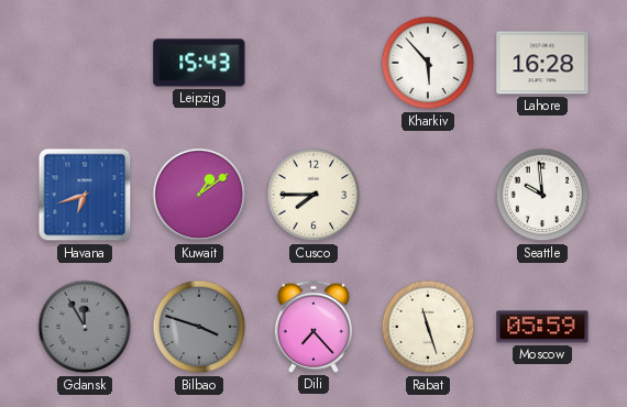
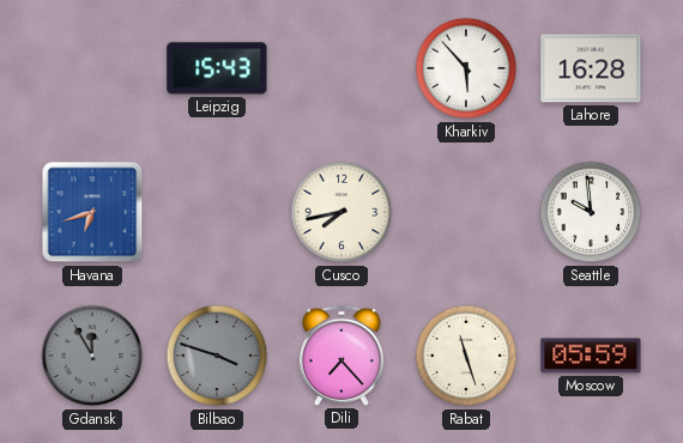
Kuwait: 1:09 -> none (199, 195)
Cusco: 7:45 -> 7:43 (341, 212)
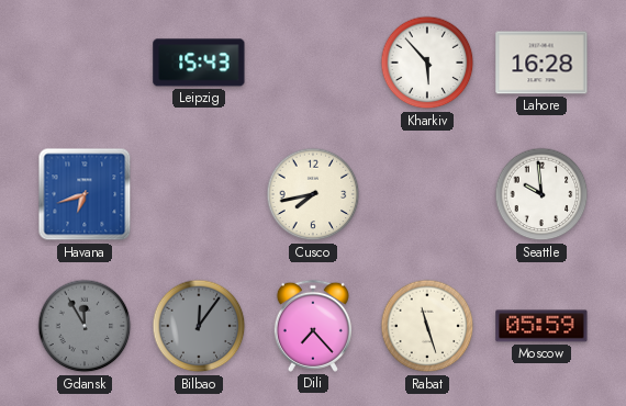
Bilbao: 3:48 -> 12:06 (199, 326)
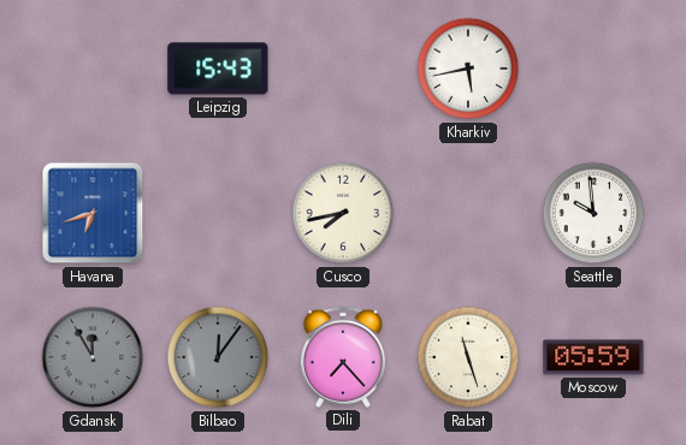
Kharkiv: 5:53 -> 5:43 (468, 69)
Lahore: 16:28 -> none (541, 63)
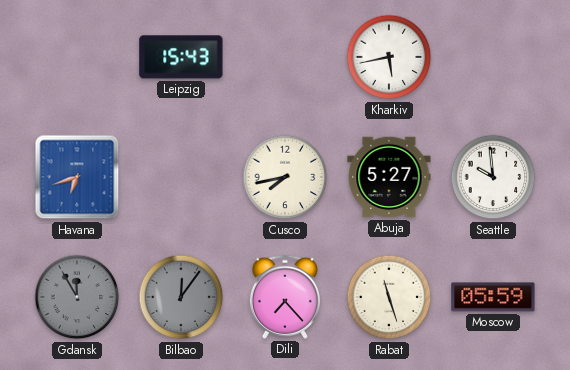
Abuja: none -> 5:27 (389, 177)
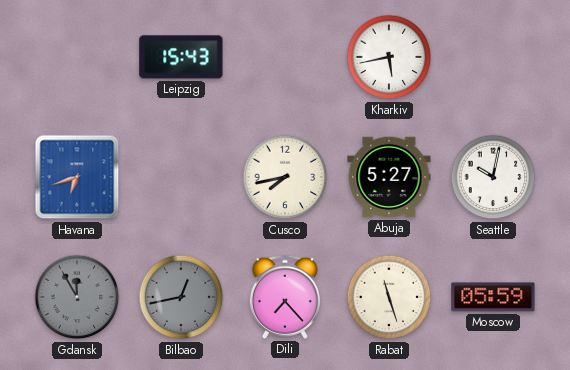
Seattle: 9:59 -> 10:02 (493, 177)
Bilbao: 12:06 -> 12:43 (181, 297)
